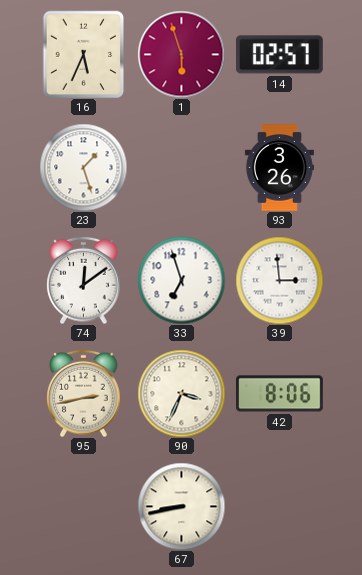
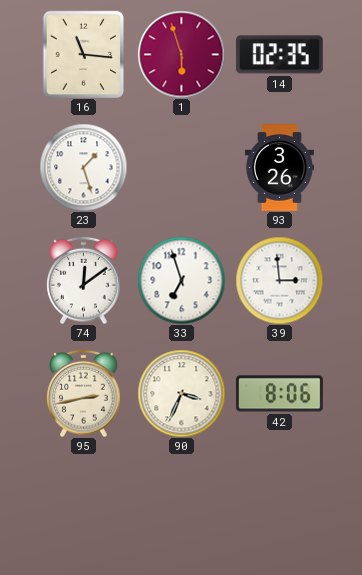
16: 5:34 -> 11:16 (84, 54)
14: 02:57 -> 02:35 (279, 55)
67: 8:43 -> none (181, 506)
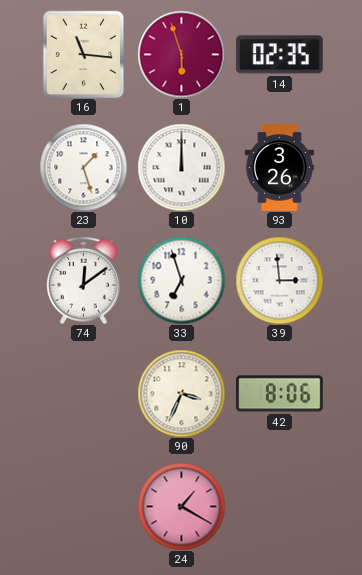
10: none -> 12:00 (181, 167)
95: 2:43 -> none (84, 393)
24: none -> 1:20 (181, 506)
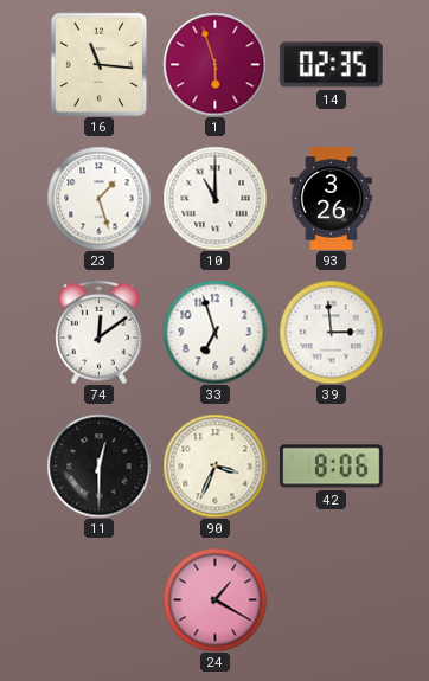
10: 12:00 -> 11:00 (214, 198)
11: none -> 12:30 (98, 465)
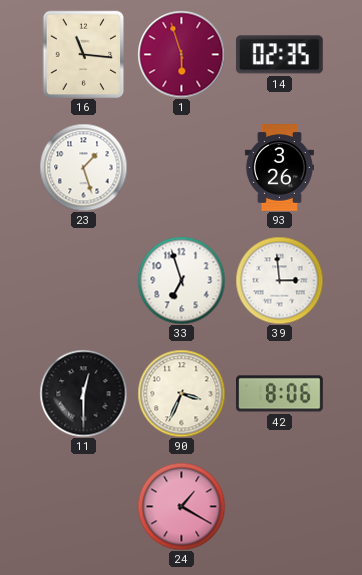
10: 11:00 -> none (214, 198)
74: 12:09 -> none (100, 332)
